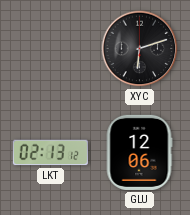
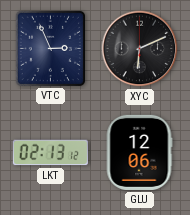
VTC: none -> 2:56 (50, 48)
XYC: 6:12 -> 6:11 (140, 49)
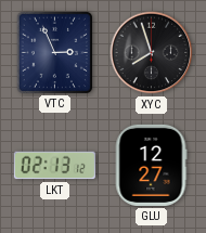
XYC: 6:11 -> 7:57 (152, 53)
GLU: 12:06 -> 12:27 (151, 165)
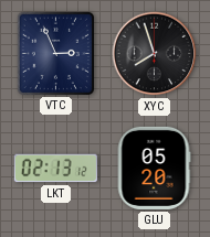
GLU: 12:27 -> 05:20 (154, 168)
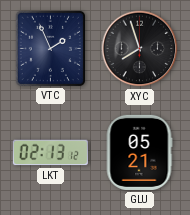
VTC: 2:56 -> 1:56 (50, 48)
GLU: 05:20 -> 05:21 (139, 152)
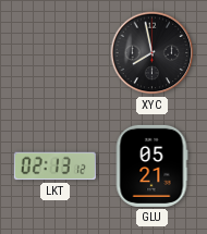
VTC: 1:56 -> none (50, 48)
XYC: 7:57 -> 7:58 (153, 53)
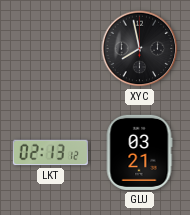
GLU: 05:21 -> 03:21 (139, 152)
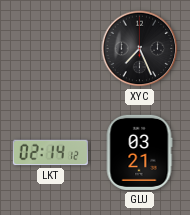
XYC: 7:58 -> 7:26 (140, 49)
LKT: 02:13 -> 02:14 (50, 153)
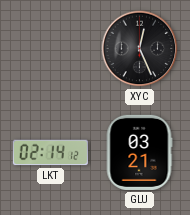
XYC: 7:26 -> 12:26 (140, 49)
